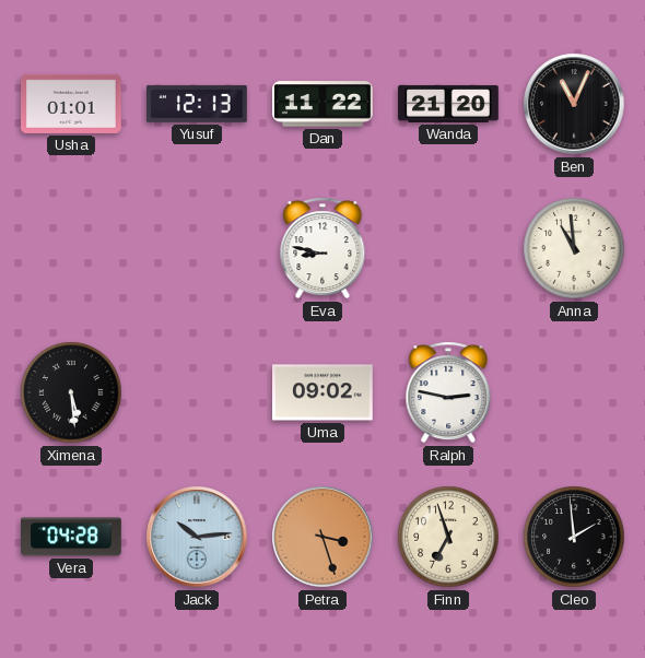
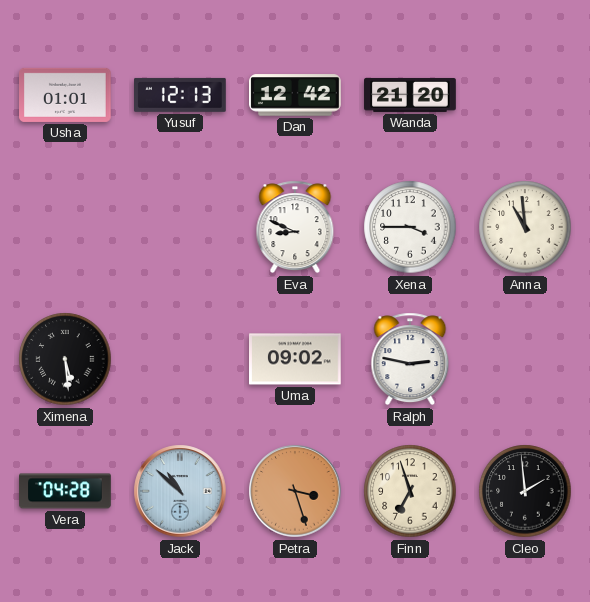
Dan: 11:22 -> 12:42 (296, 95)
Ben: 11:04 -> none (574, 104)
Eva: 8:47 -> 8:49 (295, 227)
Xena: none -> 3:45 (410, 227)
Jack: 10:14 -> 10:52 (180, 491)
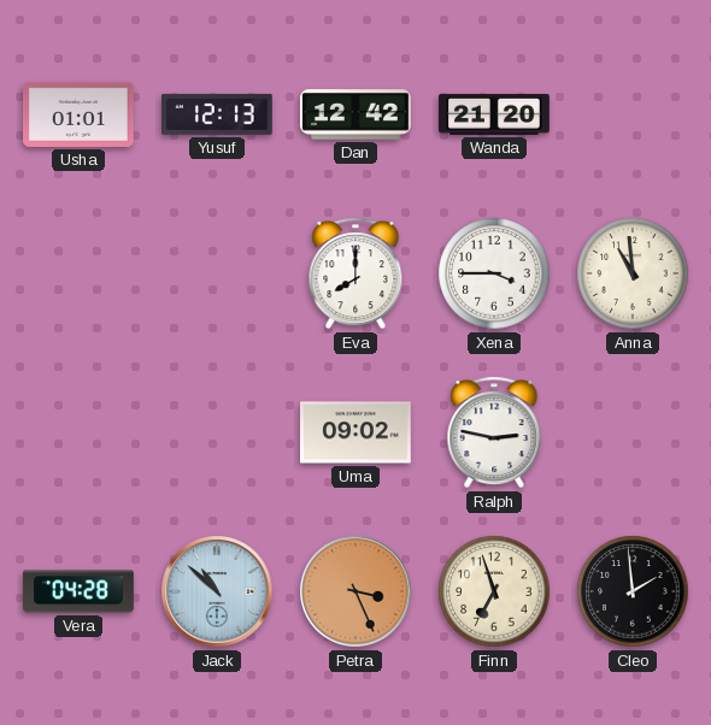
Eva: 8:49 -> 8:00 (355, 273)
Ximena: 5:29 -> none (65, 359)
Petra: 3:27 -> 3:26 (355, 591)
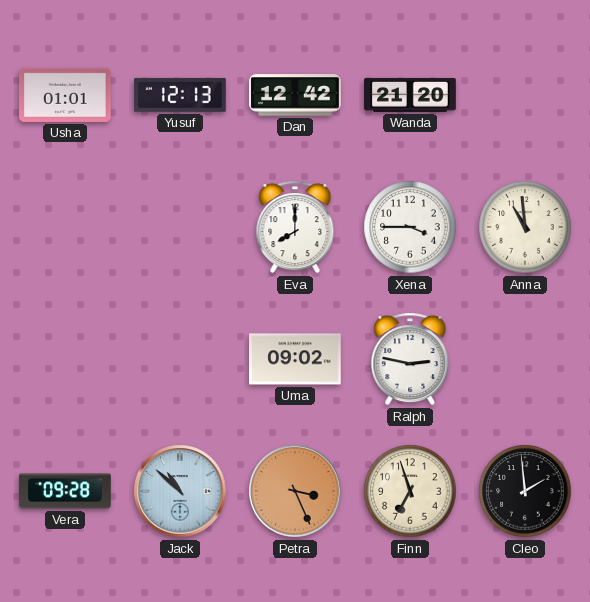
Vera: 04:28 -> 09:28 (66, 491)
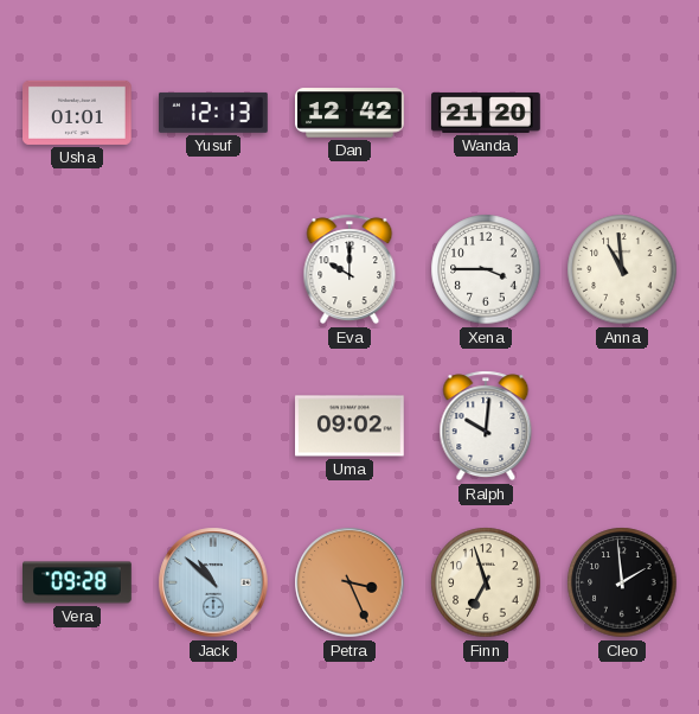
Eva: 8:00 -> 10:00 (349, 269)
Ralph: 2:47 -> 10:01 (486, 426)
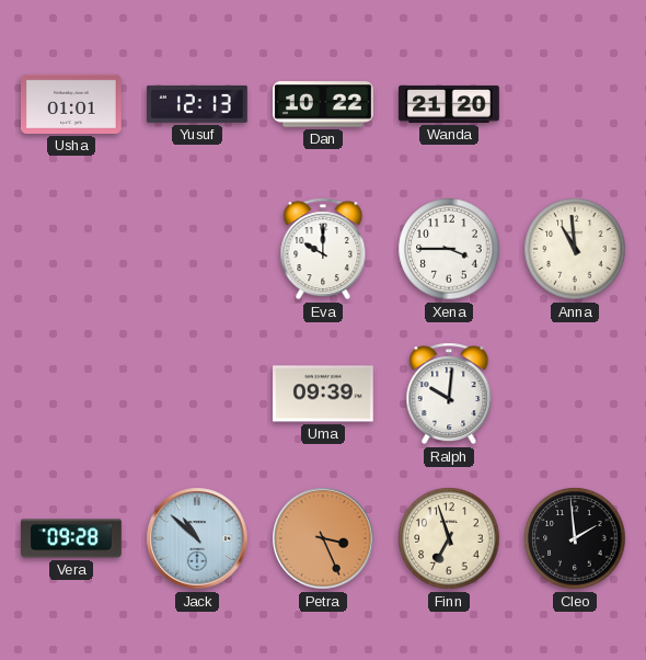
Dan: 12:42 -> 10:22 (324, 104)
Uma: 09:02 -> 09:39 (324, 394)
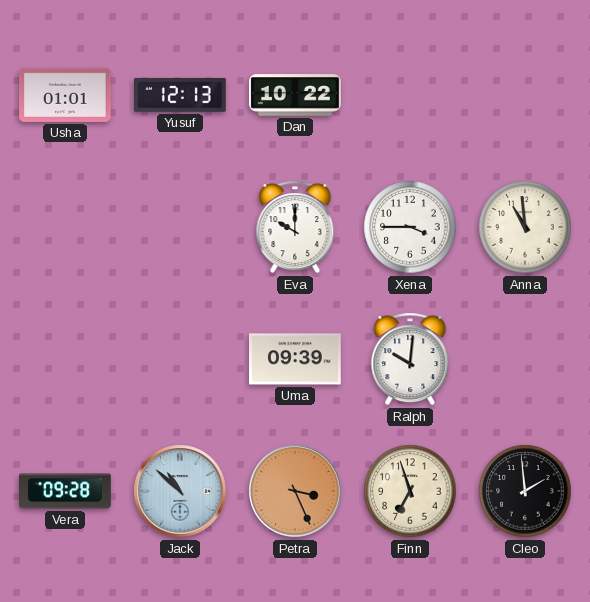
Wanda: 21:20 -> none (449, 104)
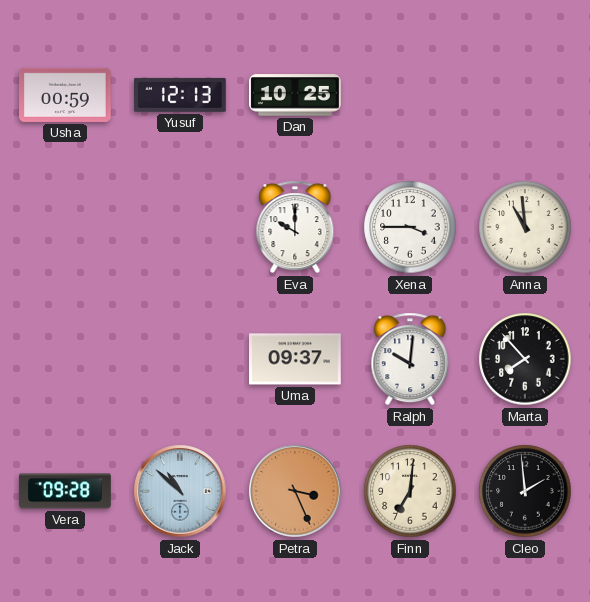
Usha: 01:01 -> 00:59 (66, 95)
Dan: 10:22 -> 10:25 (296, 95)
Uma: 09:39 -> 09:37 (296, 359)
Marta: none -> 7:53 (525, 359)
Finn: 6:57 -> 7:01 (410, 491)
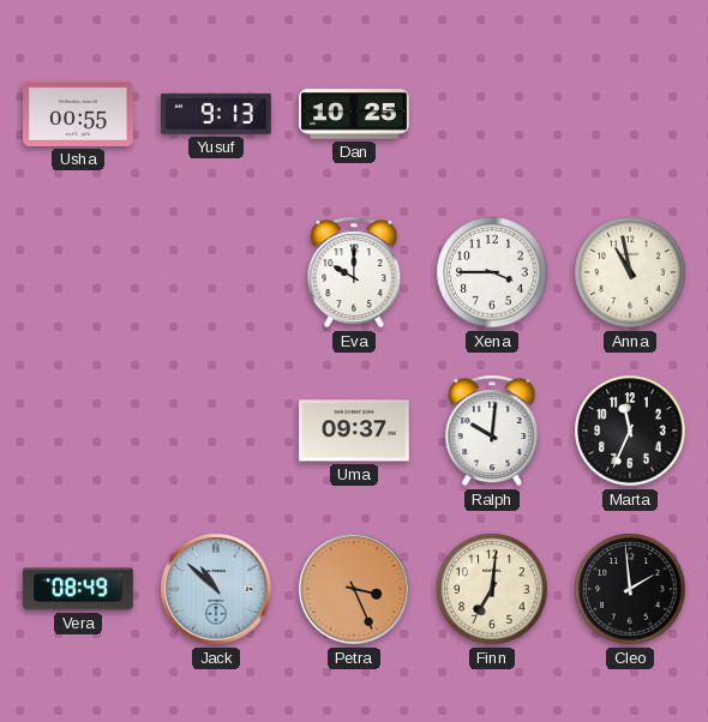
Usha: 00:59 -> 00:55 (79, 114)
Yusuf: 12:13 -> 9:13 (217, 114)
Anna: 10:59 -> 10:58 (630, 272)
Marta: 7:53 -> 11:34 (630, 431)
Vera: 09:28 -> 08:49 (79, 589)
